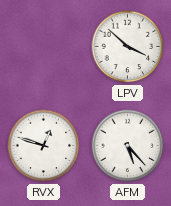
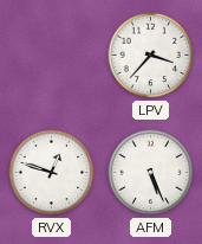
LPV: 3:52 -> 3:37 (151, 56)
AFM: 5:23 -> 5:26 (151, 173)
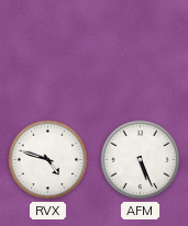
LPV: 3:37 -> none (151, 56)
RVX: 12:48 -> 4:48 (48, 160)
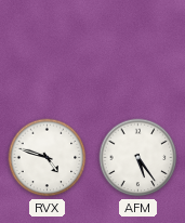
AFM: 5:26 -> 5:24 (138, 158)
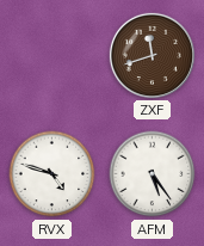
ZXF: none -> 11:42 (152, 55)
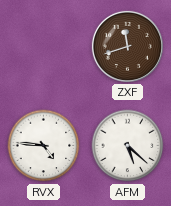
RVX: 4:48 -> 4:46 (44, 146)
AFM: 5:24 -> 5:22 (128, 146)
